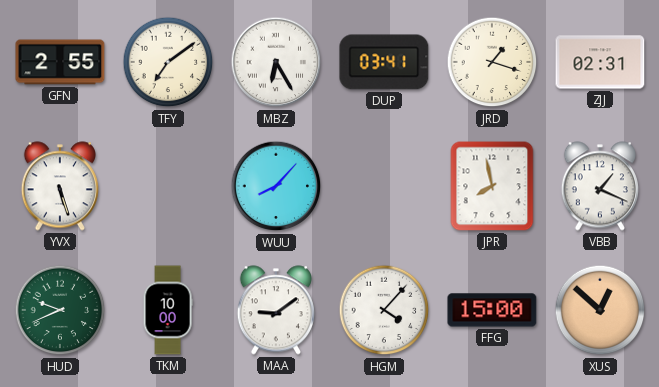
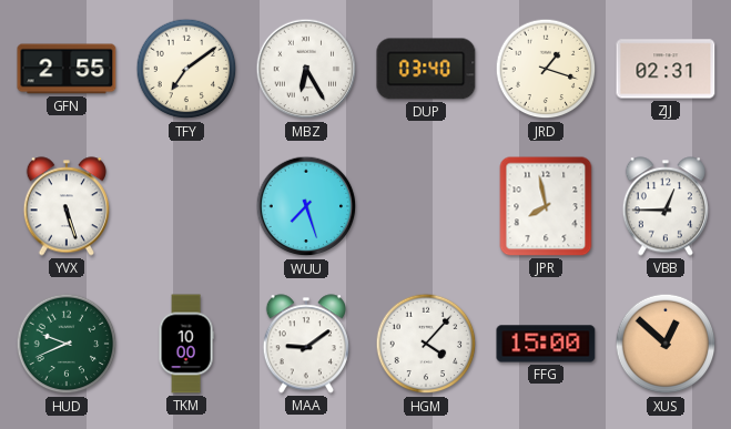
DUP: 03:41 -> 03:40 (426, 69)
WUU: 8:07 -> 7:27 (306, 206)
VBB: 1:19 -> 12:45 (666, 206)
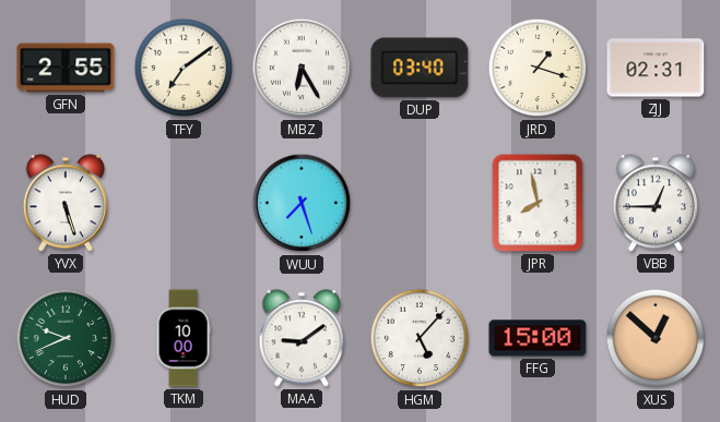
HGM: 4:07 -> 5:07 (420, 338)
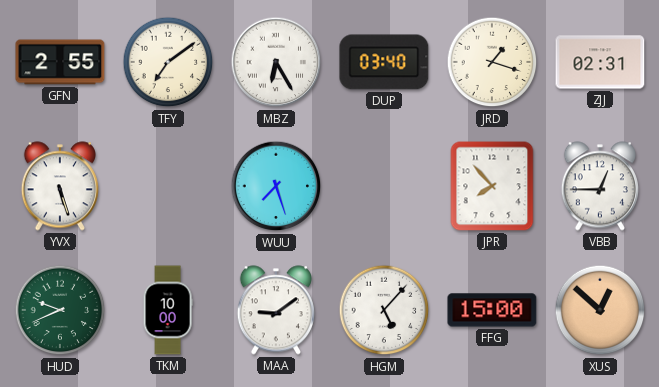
JPR: 7:58 -> 7:53 (492, 186)
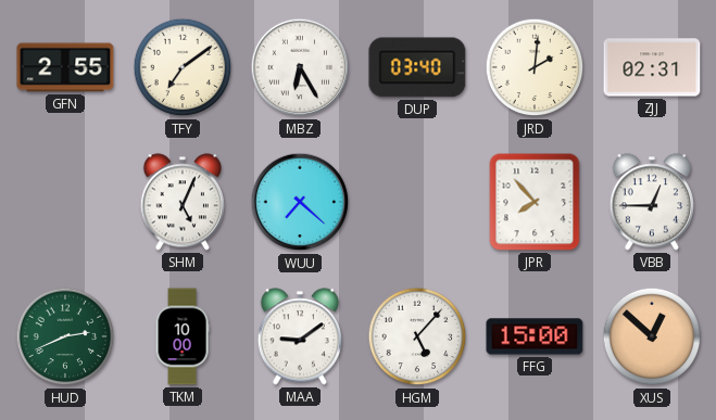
JRD: 1:18 -> 2:01 (535, 67)
YVX: 5:27 -> none (60, 186)
SHM: none -> 5:04 (183, 202)
WUU: 7:27 -> 7:22 (300, 202)
HUD: 9:41 -> 2:41 (65, 336)
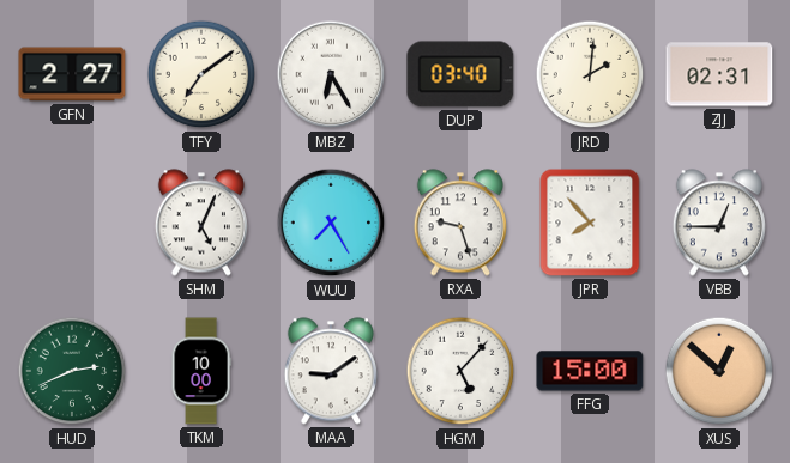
GFN: 2:55 -> 2:27 (72, 74)
WUU: 7:22 -> 7:25 (331, 223)
RXA: none -> 9:27 (460, 223)
